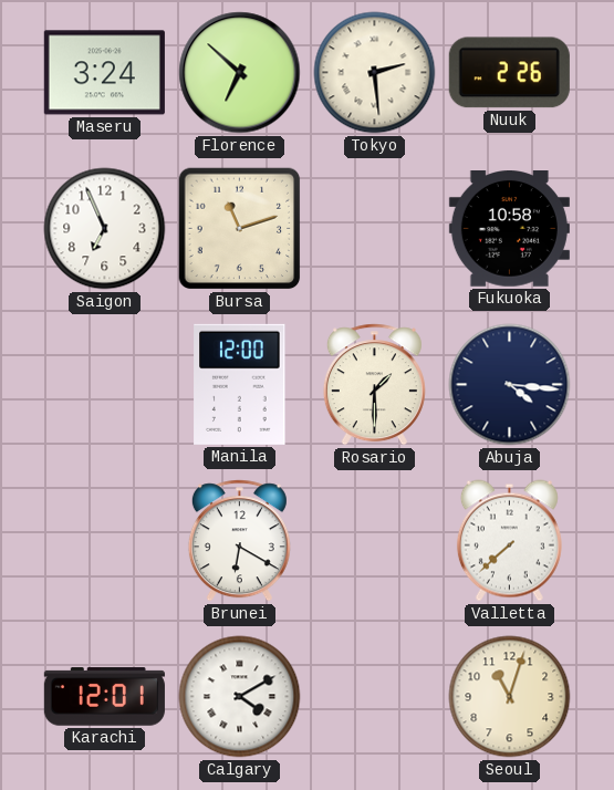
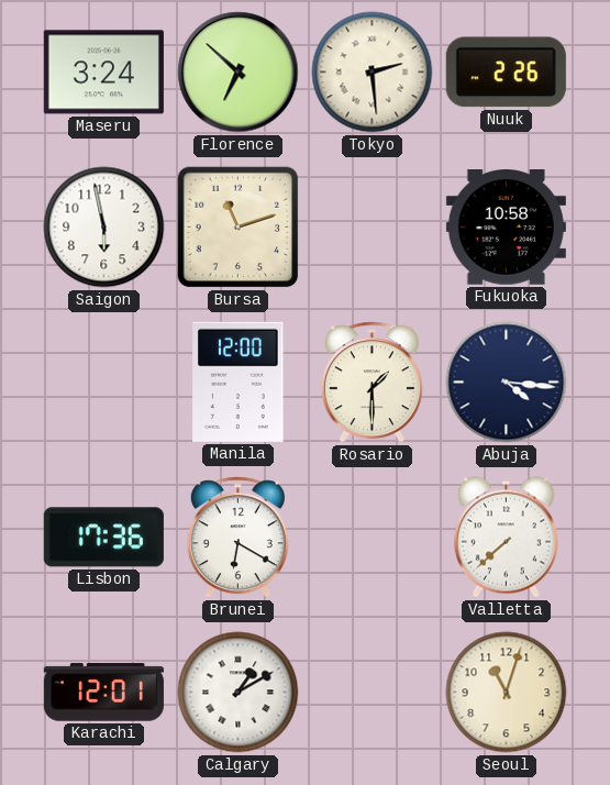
Saigon: 6:56 -> 5:58 (104, 228)
Lisbon: none -> 17:36 (103, 538)
Calgary: 4:10 -> 1:10 (239, 693)
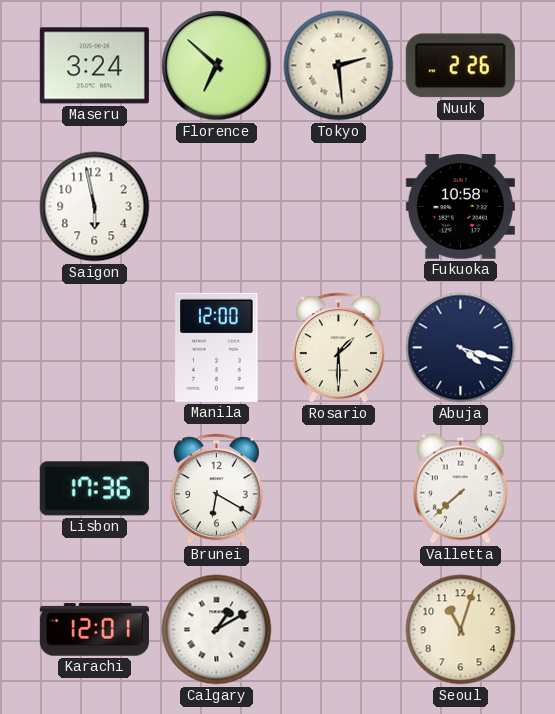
Bursa: 11:12 -> none (239, 228)
Abuja: 4:16 -> 4:18 (461, 348)
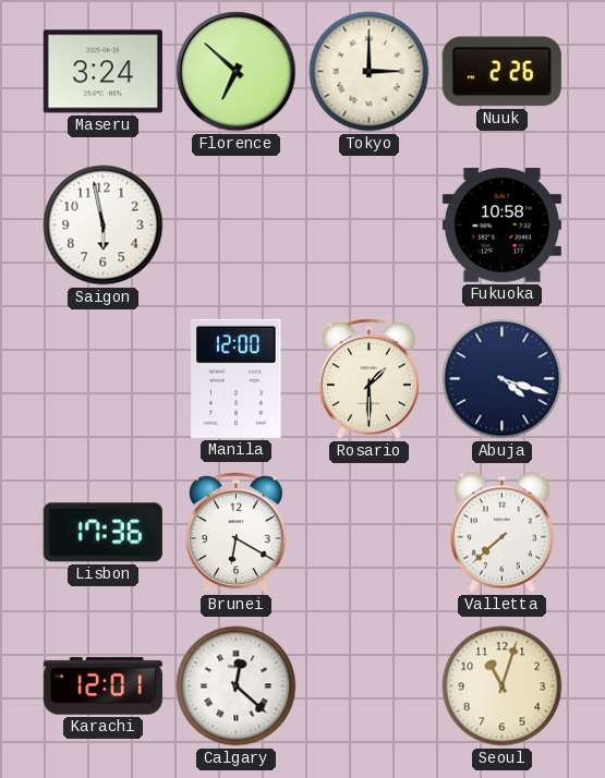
Tokyo: 2:29 -> 3:00 (370, 72)
Calgary: 1:10 -> 12:22 (237, 686)
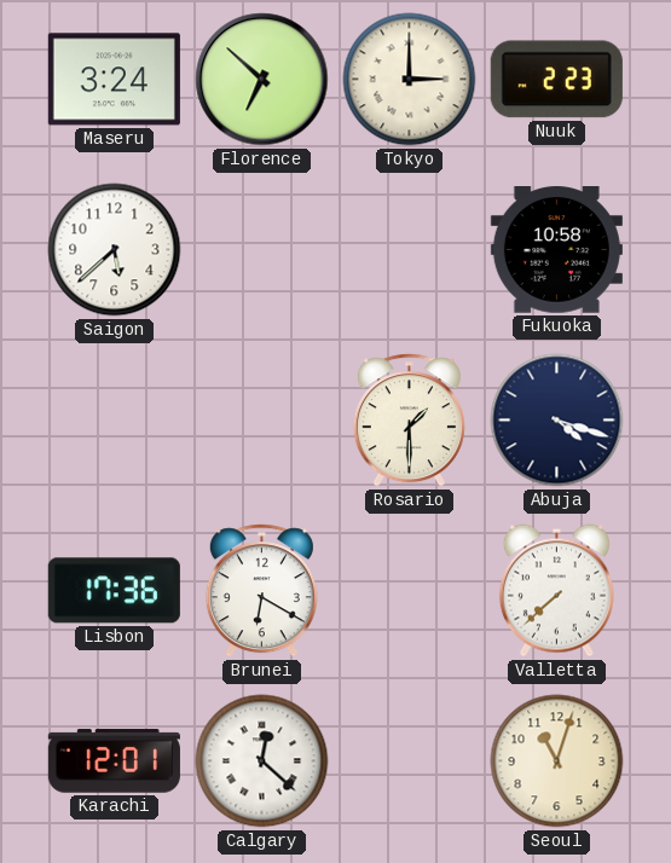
Nuuk: 2:26 -> 2:23 (556, 80)
Saigon: 5:58 -> 5:38 (115, 250)
Manila: 12:00 -> none (237, 378)
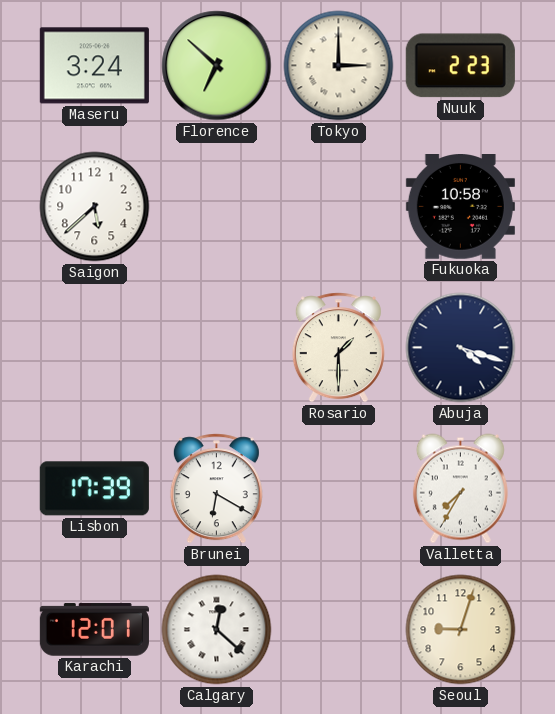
Lisbon: 17:36 -> 17:39 (94, 489)
Valletta: 7:38 -> 7:35 (460, 489)
Seoul: 11:03 -> 9:03 (461, 630)
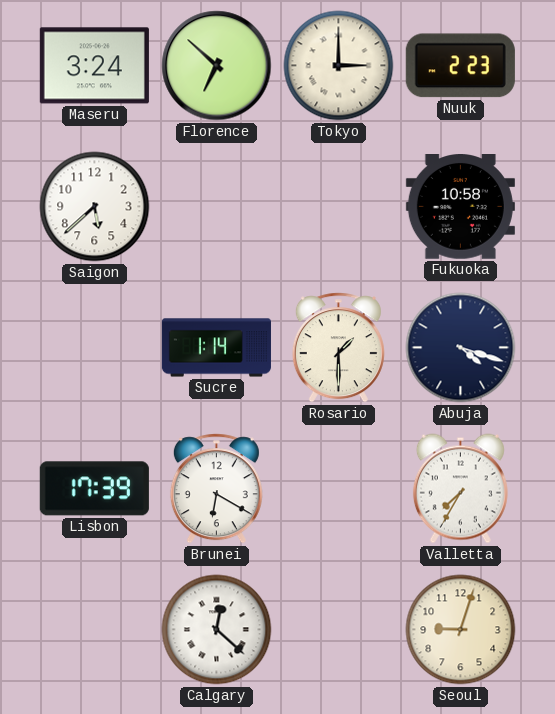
Sucre: none -> 1:14 (216, 348)
Karachi: 12:01 -> none (94, 630)
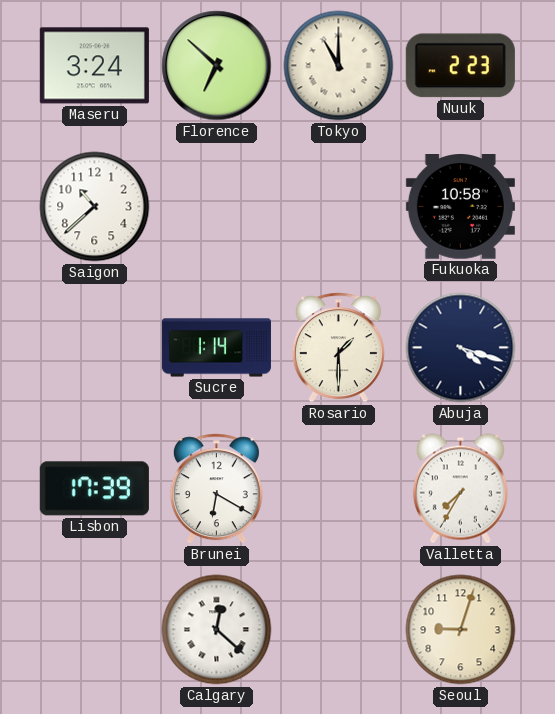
Tokyo: 3:00 -> 11:00 (339, 66)
Saigon: 5:38 -> 10:38 (95, 207)
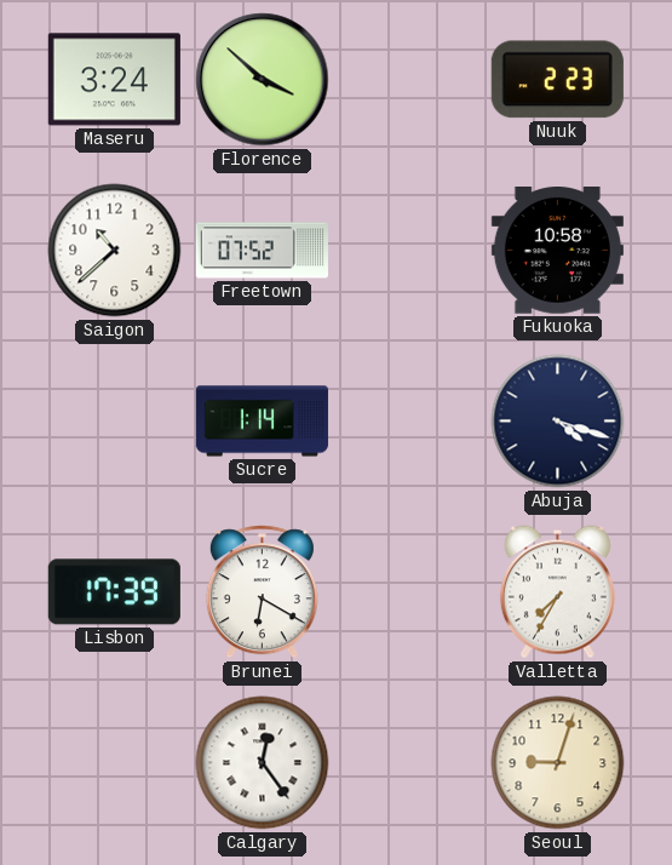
Florence: 6:52 -> 3:52 (263, 80)
Tokyo: 11:00 -> none (339, 66)
Freetown: none -> 07:52 (262, 251)
Rosario: 1:30 -> none (338, 348)
Calgary: 12:22 -> 12:24 (263, 763)
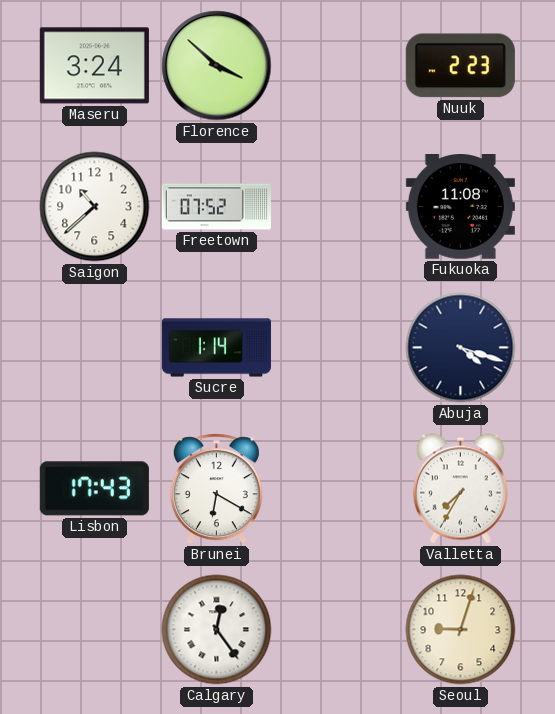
Fukuoka: 10:58 -> 11:08 (460, 207)
Lisbon: 17:39 -> 17:43 (94, 489)
